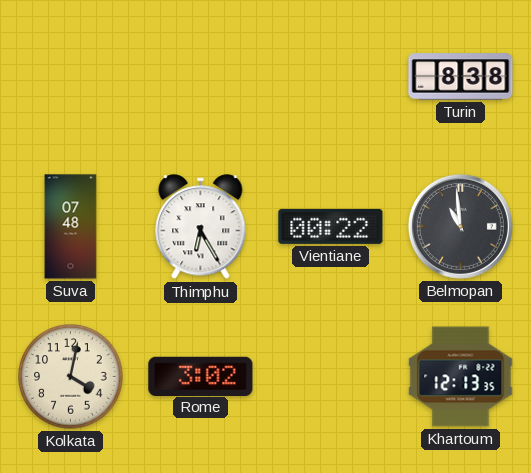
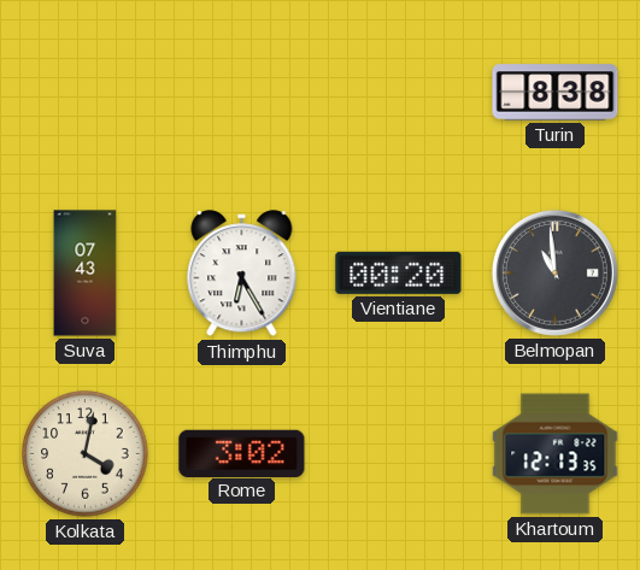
Suva: 07:48 -> 07:43 (86, 274)
Vientiane: 00:22 -> 00:20 (399, 272)
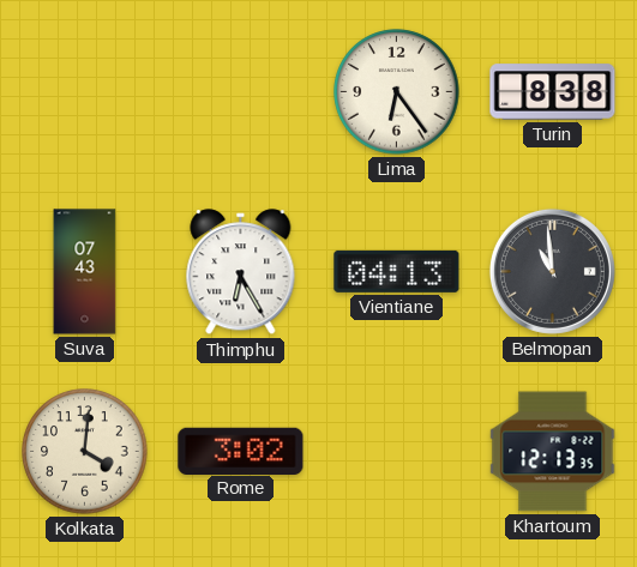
Lima: none -> 6:24 (397, 92)
Vientiane: 00:20 -> 04:13 (397, 271)
Kolkata: 4:02 -> 4:01 (85, 452)
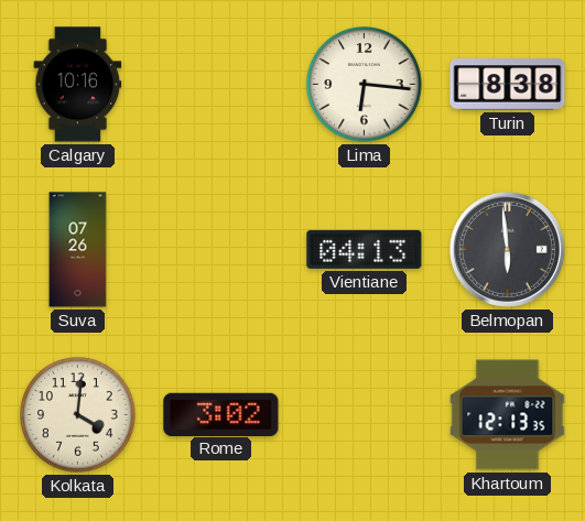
Calgary: none -> 10:16 (78, 85)
Lima: 6:24 -> 6:16 (365, 85)
Suva: 07:43 -> 07:26 (78, 250)
Thimphu: 6:25 -> none (241, 272)
Belmopan: 10:59 -> 5:59 (507, 249)
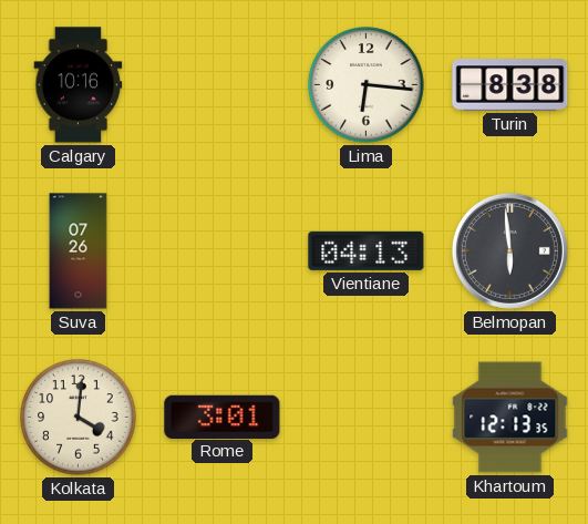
Rome: 3:02 -> 3:01 (223, 417)
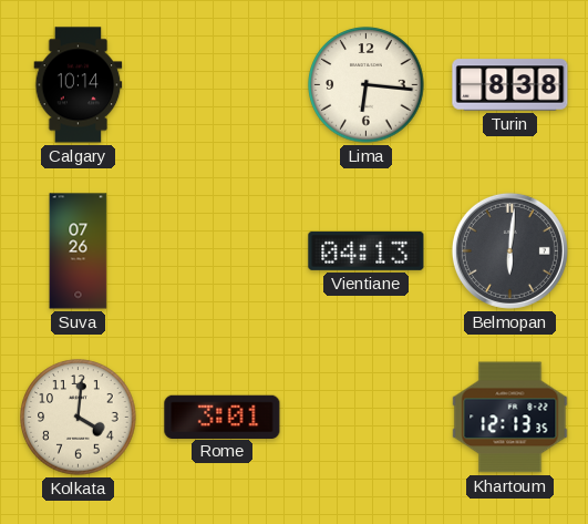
Calgary: 10:16 -> 10:14 (79, 85)
Belmopan: 5:59 -> 6:01 (509, 250)
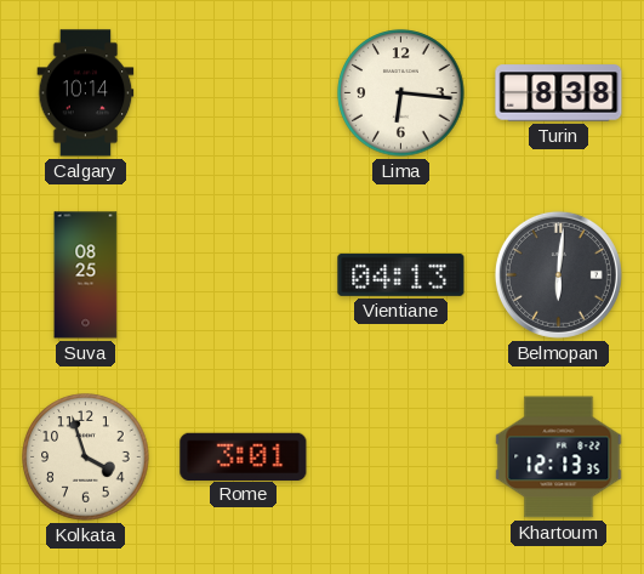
Suva: 07:26 -> 08:25 (86, 275)
Kolkata: 4:01 -> 3:57 (86, 458)
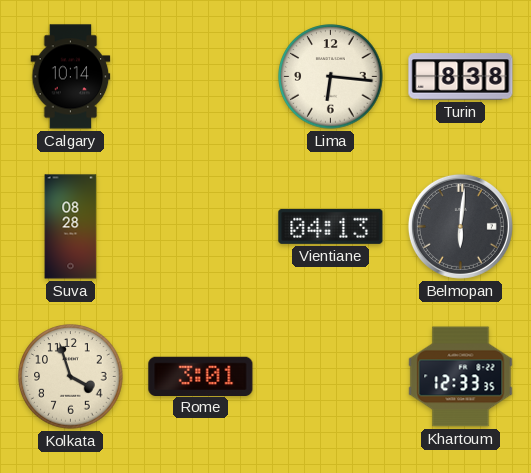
Suva: 08:25 -> 08:28 (71, 227)
Khartoum: 12:13 -> 12:33 (461, 377)
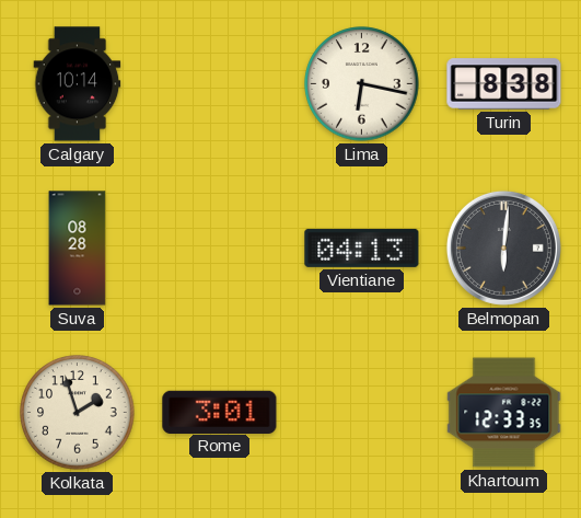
Lima: 6:16 -> 6:17 (362, 84)
Kolkata: 3:57 -> 1:57 (78, 413)
